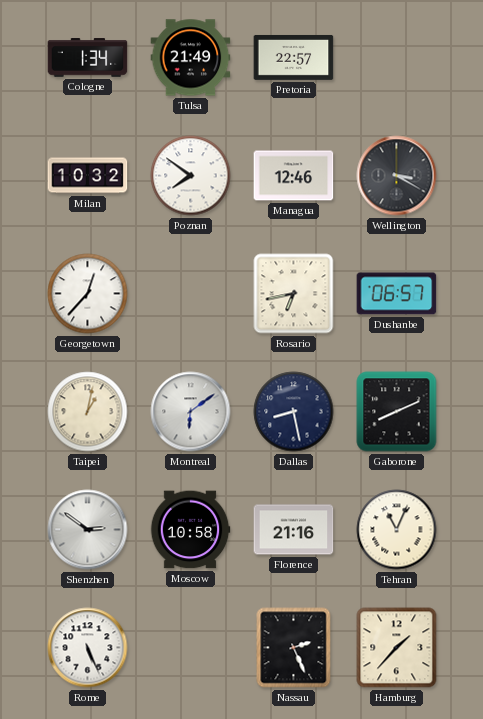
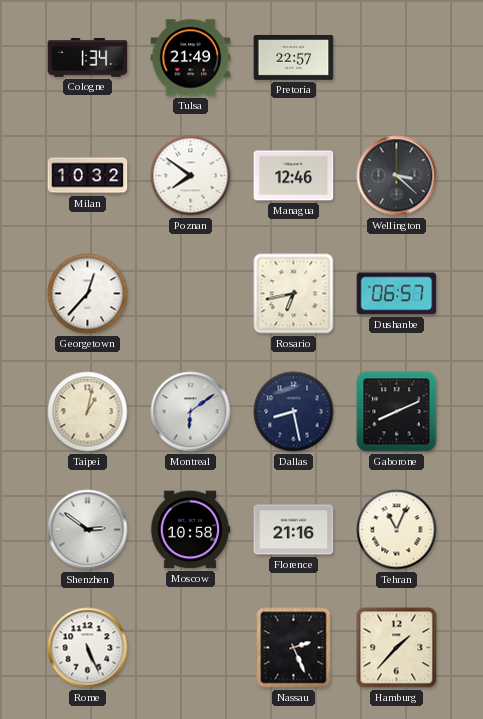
Wellington: 3:20 -> 3:22 (397, 176)
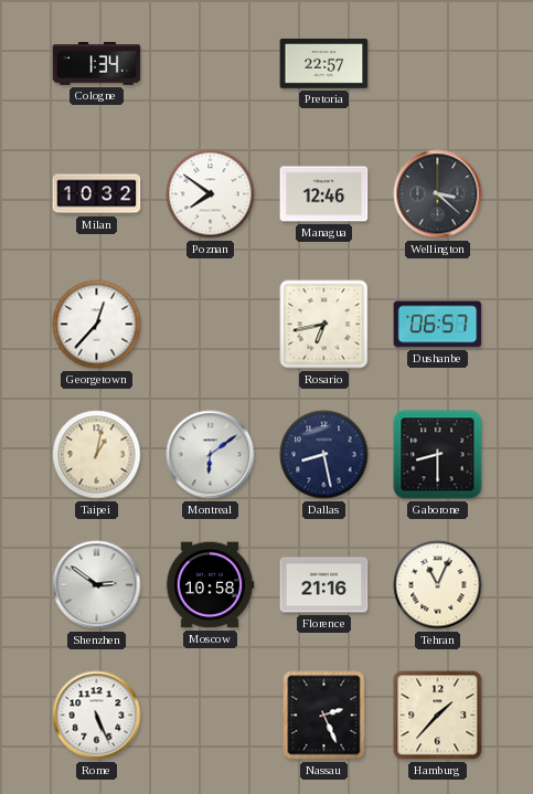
Tulsa: 21:49 -> none (191, 58)
Gaborone: 8:11 -> 8:30 (438, 455)
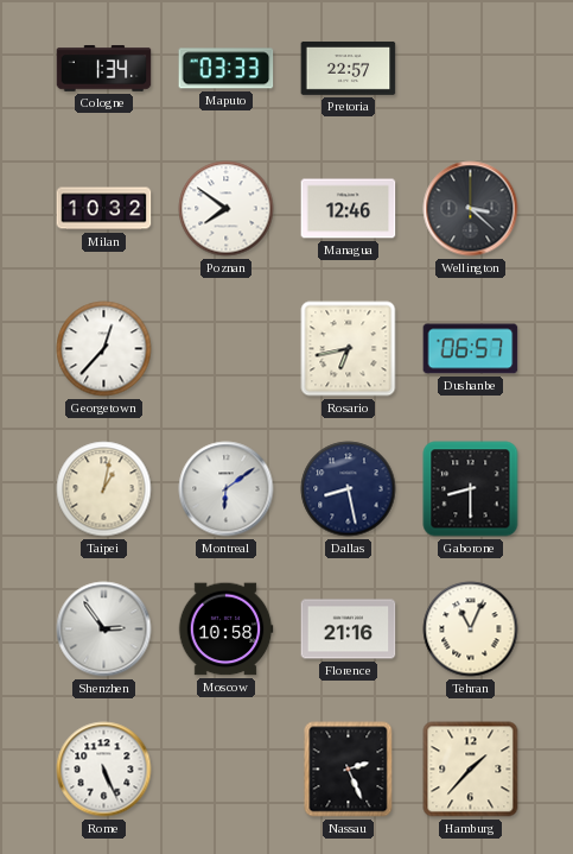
Maputo: none -> 03:33 (227, 69)
Shenzhen: 2:51 -> 2:54 (104, 630)
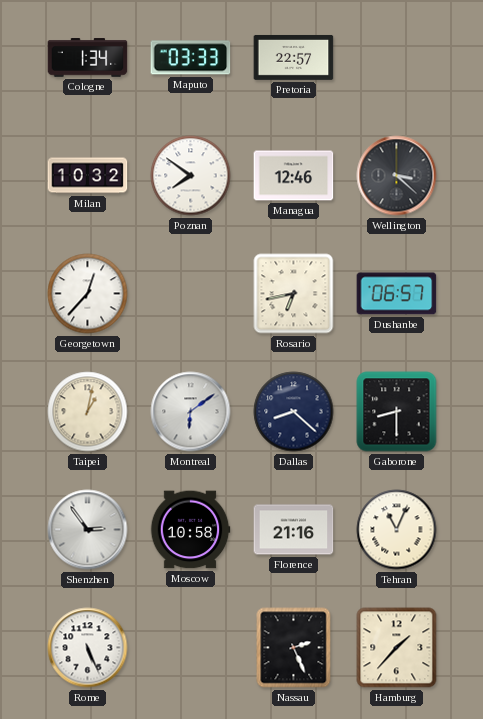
Dallas: 8:28 -> 8:22 (294, 412)
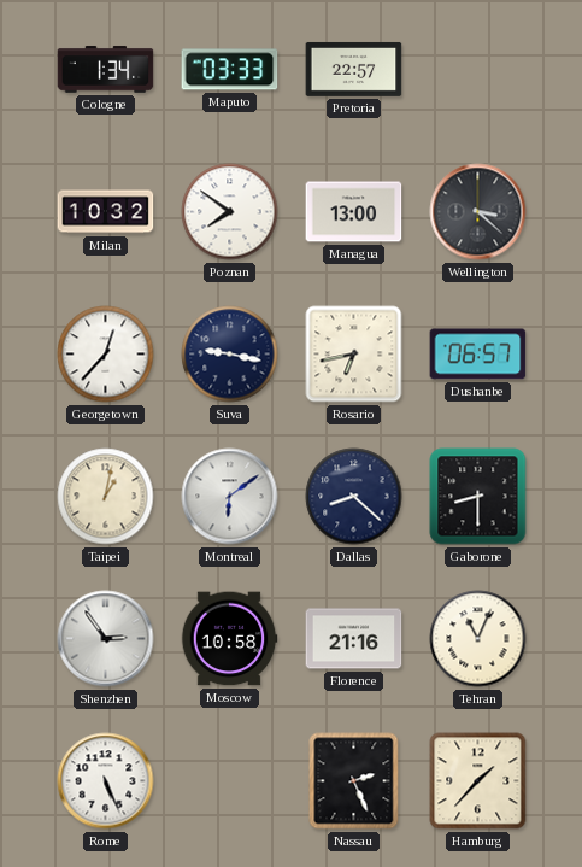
Managua: 12:46 -> 13:00 (354, 212)
Suva: none -> 9:17 (230, 355)
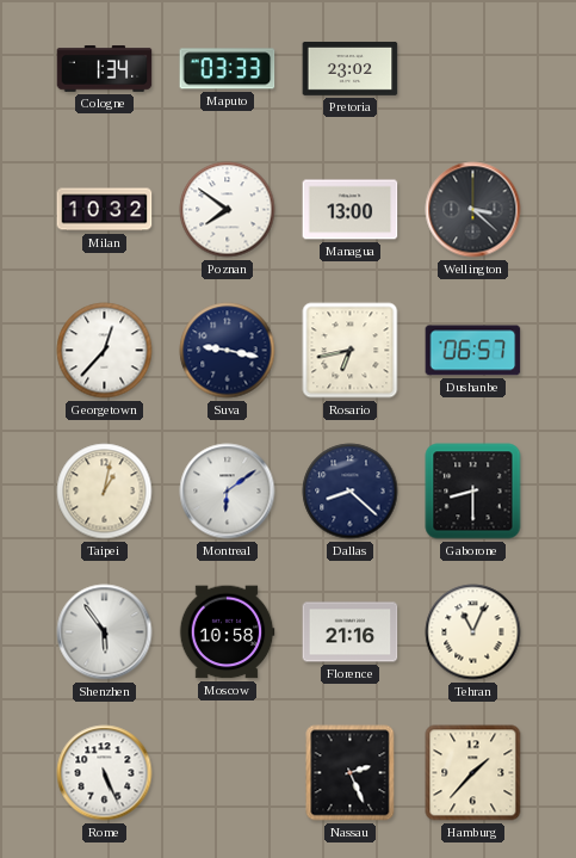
Pretoria: 22:57 -> 23:02 (351, 68)
Shenzhen: 2:54 -> 5:54 (105, 632)
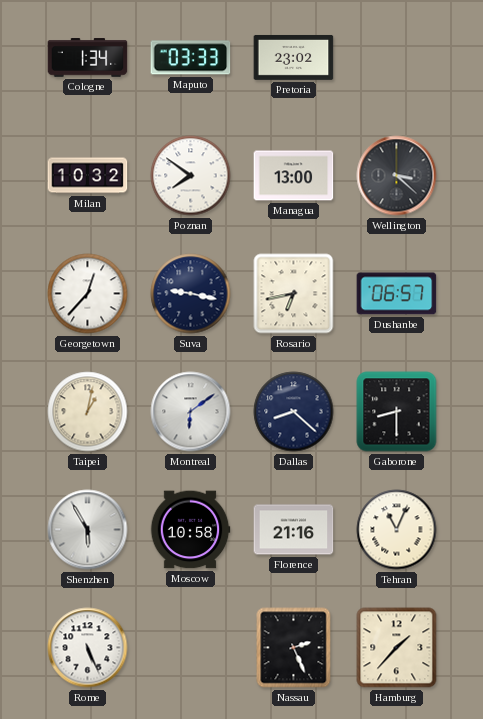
Shenzhen: 5:54 -> 5:55 (88, 530)
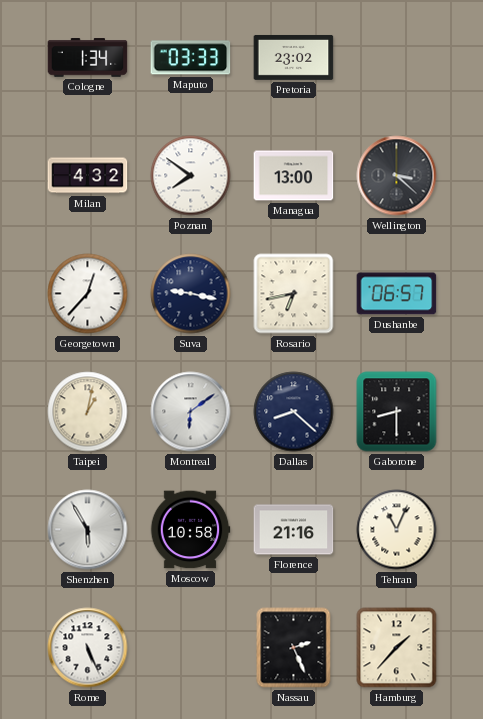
Milan: 10:32 -> 4:32 (88, 176)
